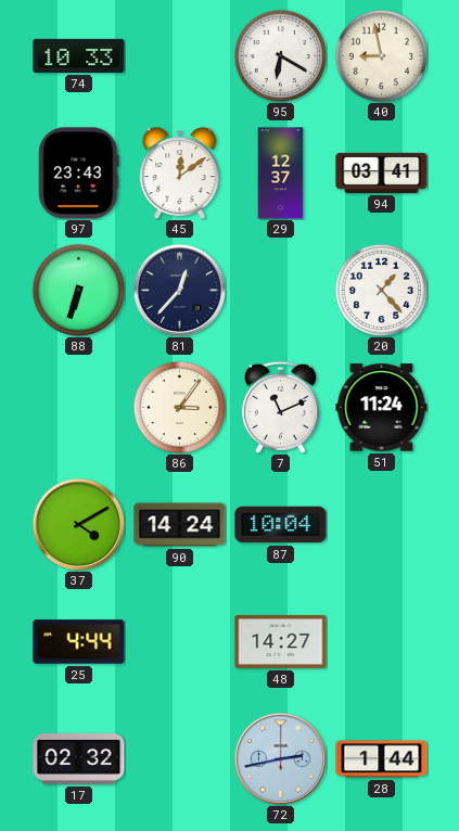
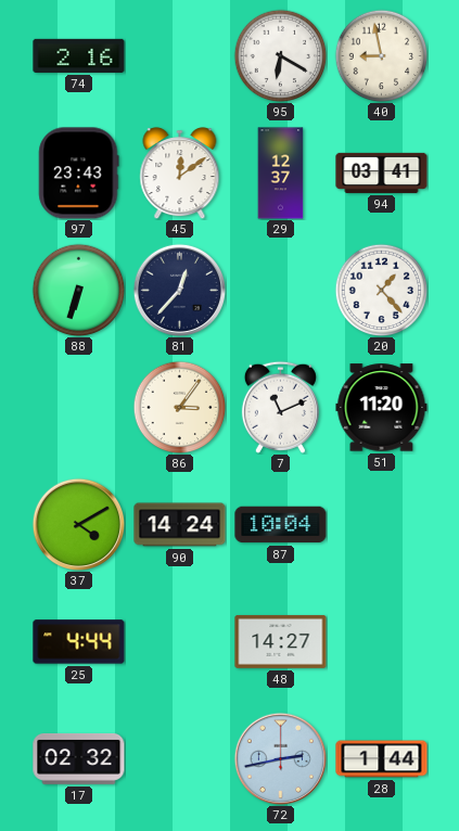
74: 10:33 -> 2:16 (79, 55)
51: 11:24 -> 11:20 (382, 408)
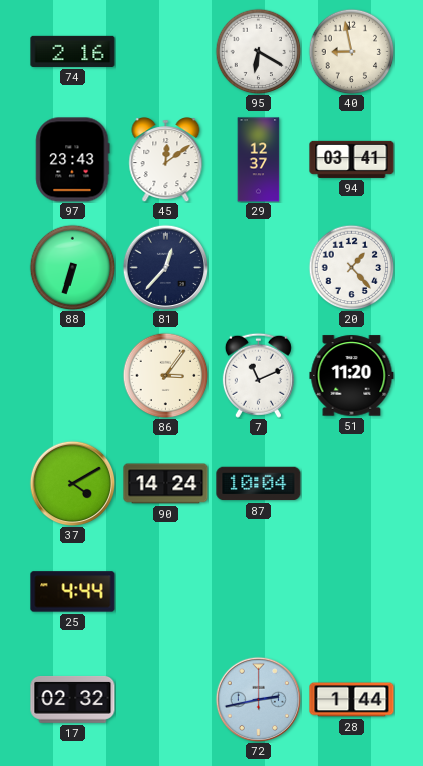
48: 14:27 -> none (281, 641)
